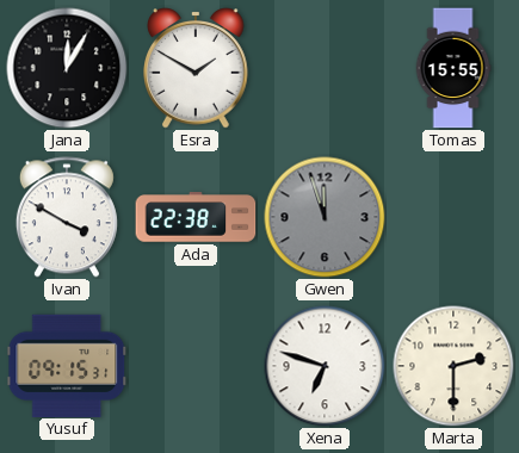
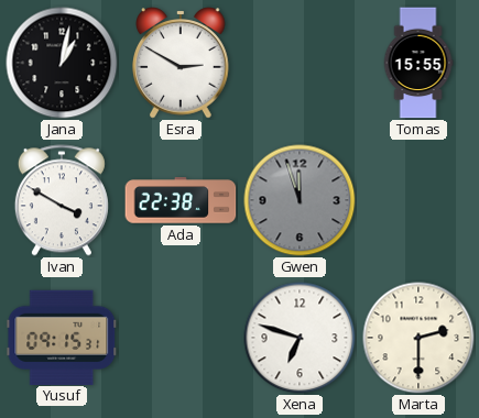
Jana: 12:05 -> 1:02 (62, 63)
Esra: 1:50 -> 2:50 (182, 63)
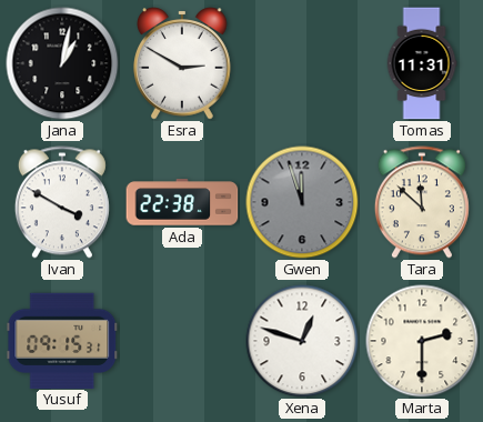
Tomas: 15:55 -> 11:31 (422, 63)
Tara: none -> 11:52 (422, 202)
Xena: 6:48 -> 12:48 (302, 341)
